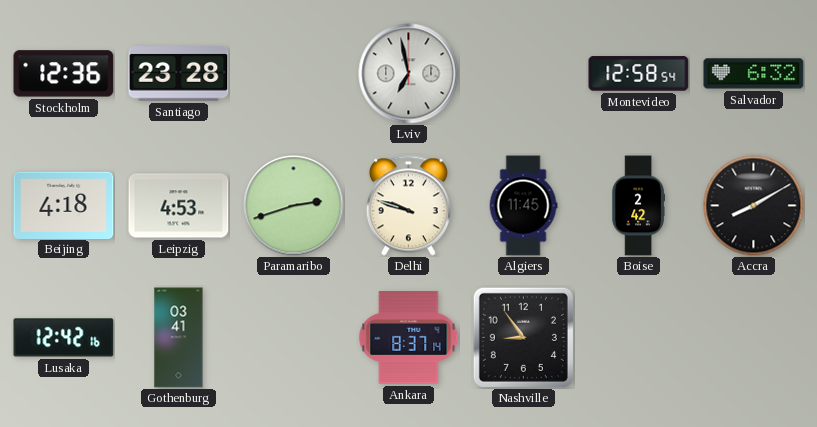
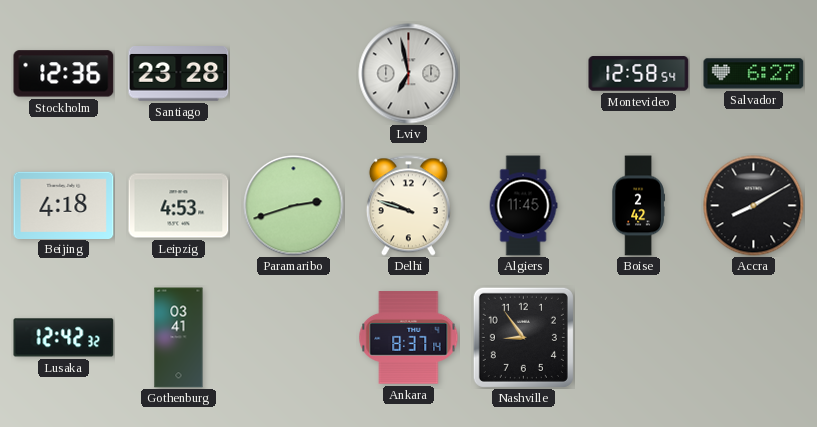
Salvador: 6:32 -> 6:27 (754, 74)
Lusaka: 12:42:16 -> 12:42:32 (64, 338)
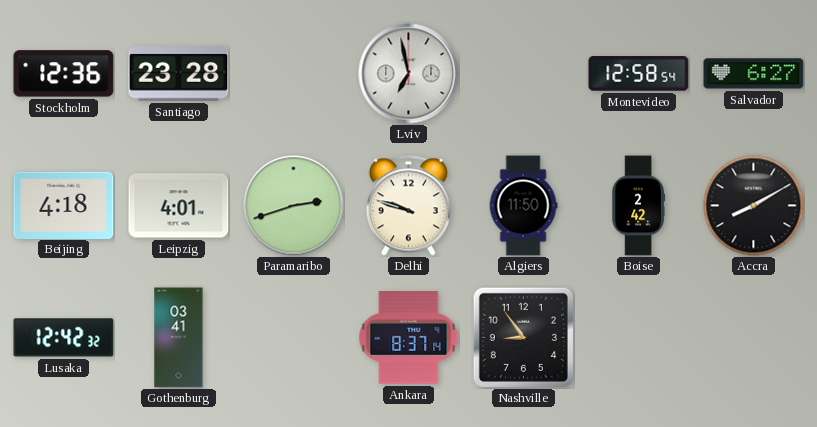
Leipzig: 4:53 -> 4:01 (179, 206)
Algiers: 11:45 -> 11:50 (523, 206)
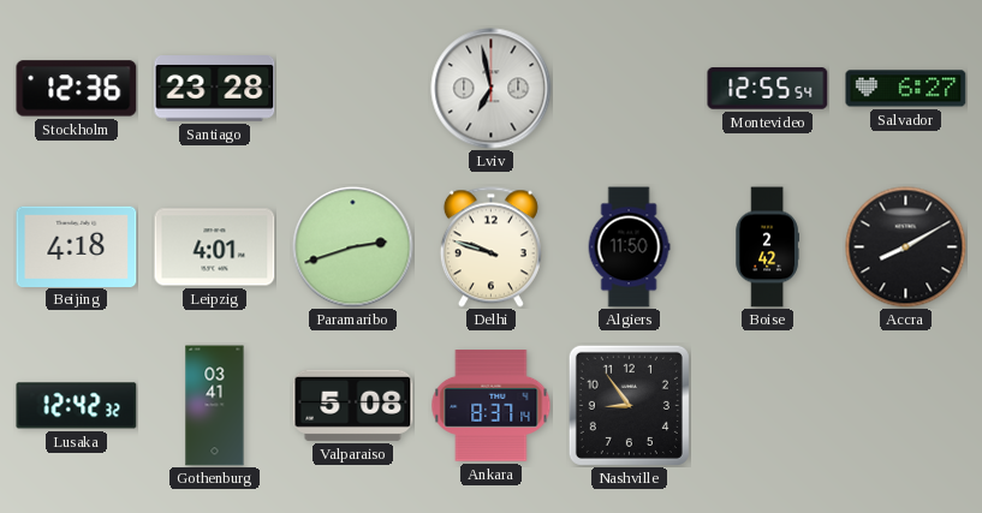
Montevideo: 12:58 -> 12:55 (768, 89)
Valparaiso: none -> 5:08 (353, 405)
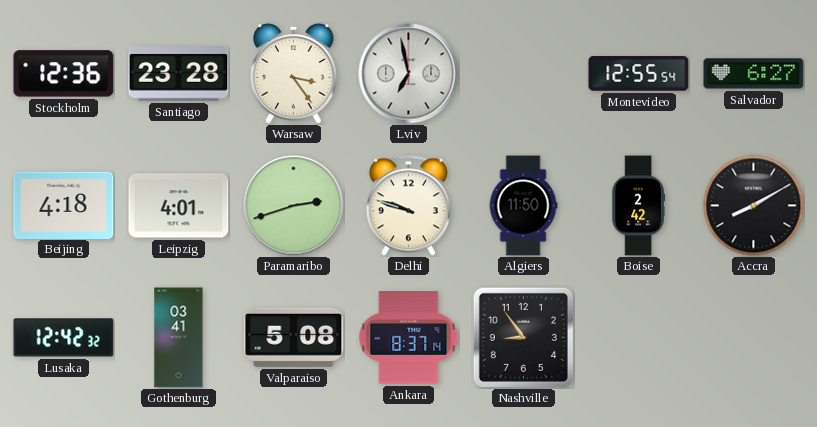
Warsaw: none -> 3:24 (294, 74)
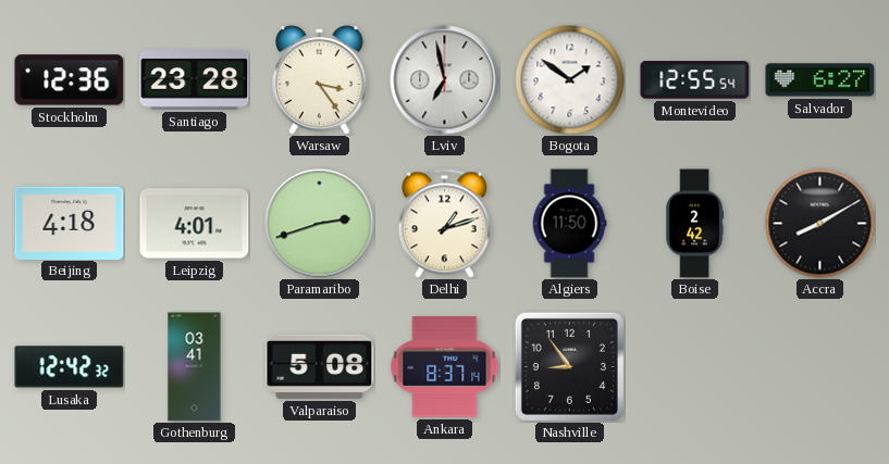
Bogota: none -> 1:51 (570, 80)
Delhi: 9:48 -> 1:12 (444, 224)
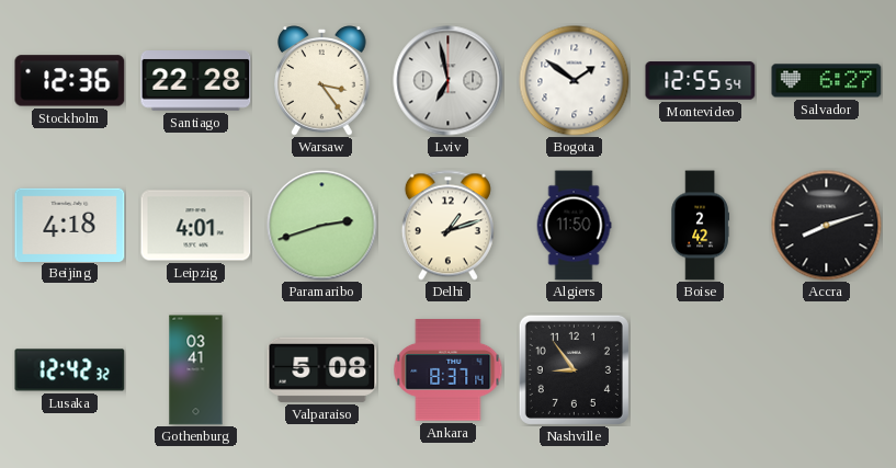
Santiago: 23:28 -> 22:28 (196, 81)
Accra: 8:10 -> 8:12 (827, 226)
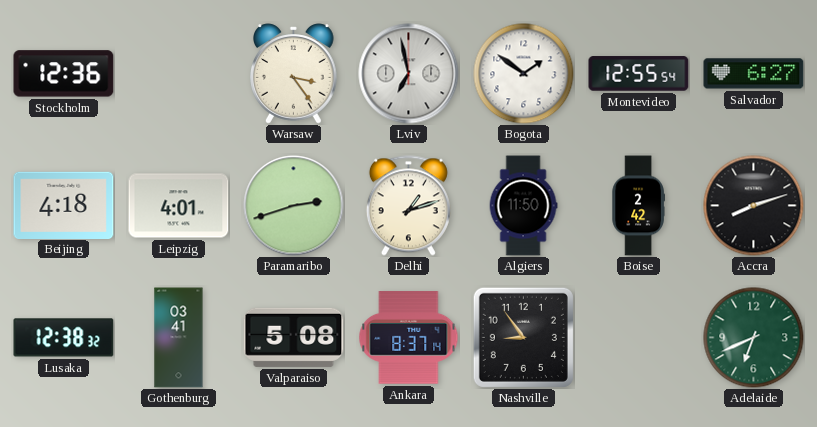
Santiago: 22:28 -> none (196, 81)
Lusaka: 12:42 -> 12:38 (64, 338)
Adelaide: none -> 6:41 (754, 338)
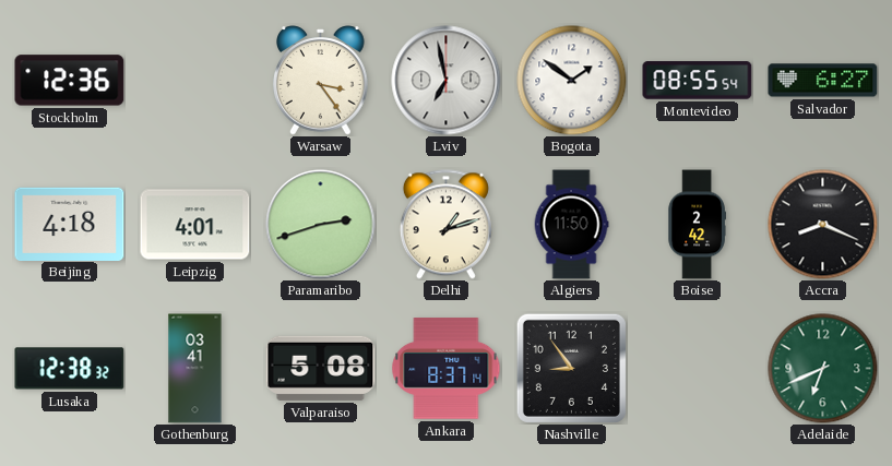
Montevideo: 12:55 -> 08:55 (698, 81)
Accra: 8:12 -> 8:19 (823, 225)
